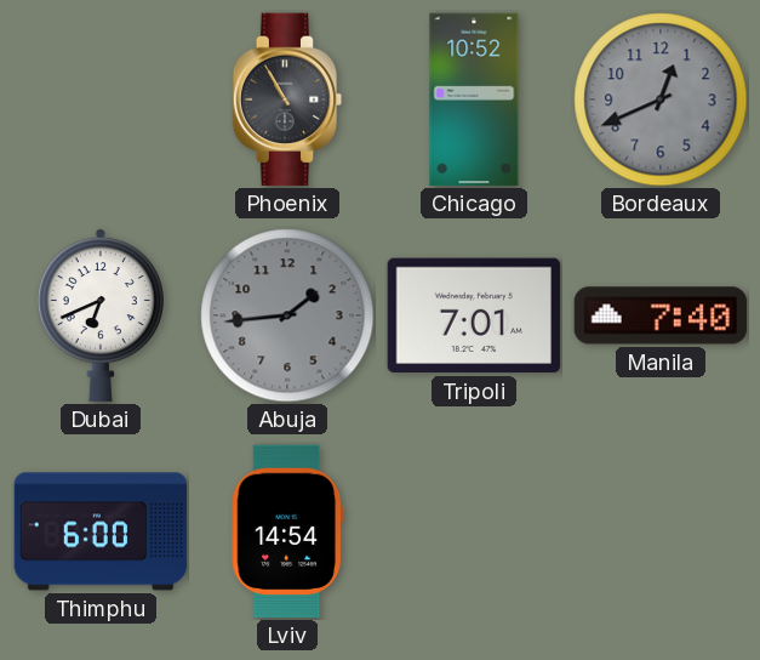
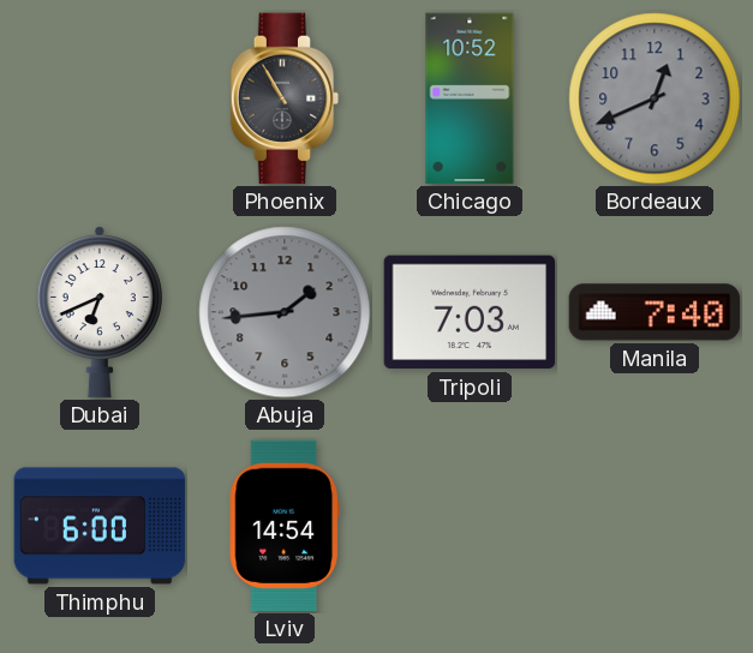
Tripoli: 7:01 -> 7:03 (470, 312)
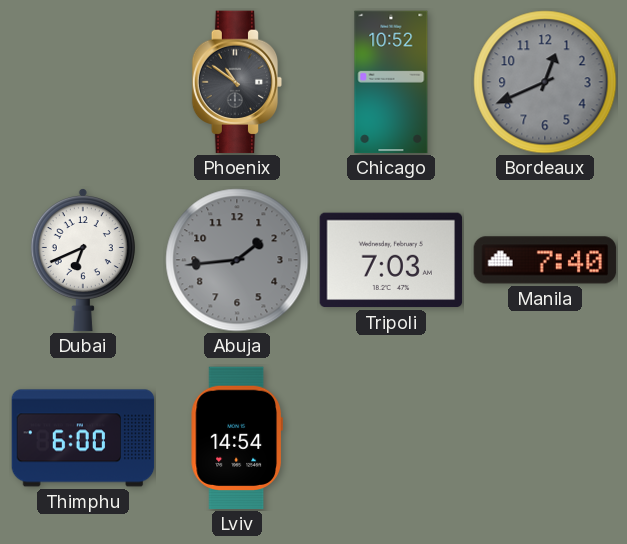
Phoenix: 10:55 -> 10:51 (237, 82)
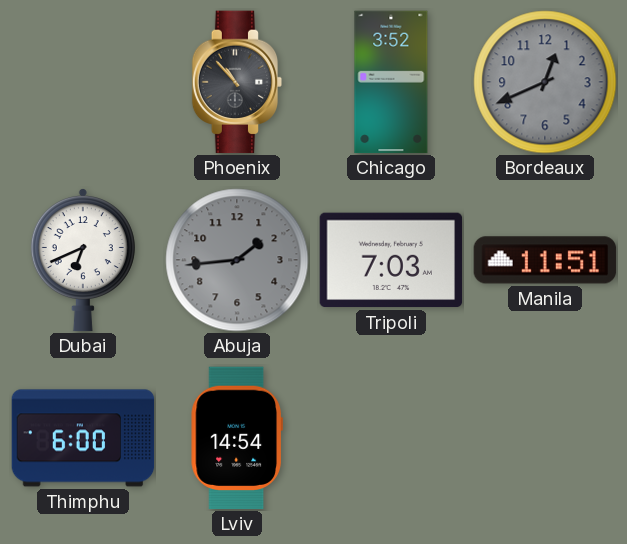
Phoenix: 10:51 -> 10:53 (237, 82)
Chicago: 10:52 -> 3:52 (391, 82)
Manila: 7:40 -> 11:51 (545, 260)
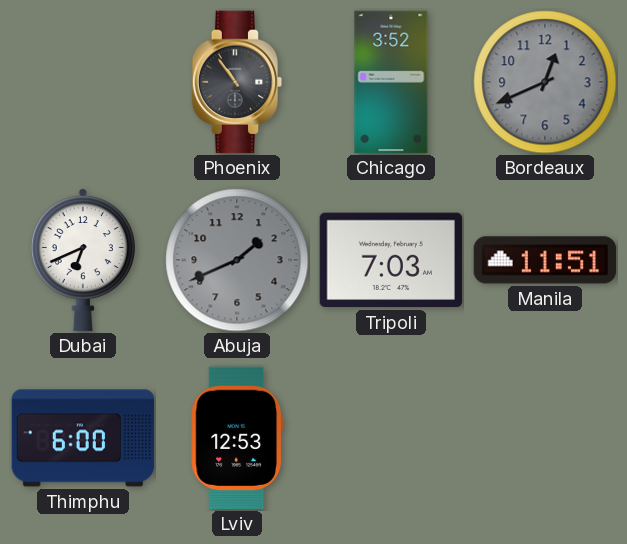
Phoenix: 10:53 -> 10:54 (237, 82)
Abuja: 1:44 -> 1:41 (237, 260)
Lviv: 14:54 -> 12:53 (237, 438)
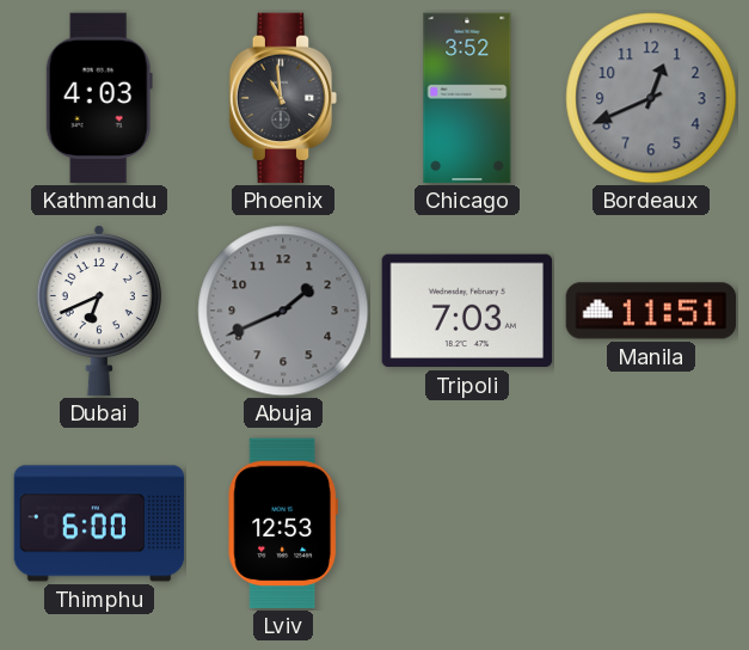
Kathmandu: none -> 4:03 (99, 98)
Phoenix: 10:54 -> 10:59 (283, 98)
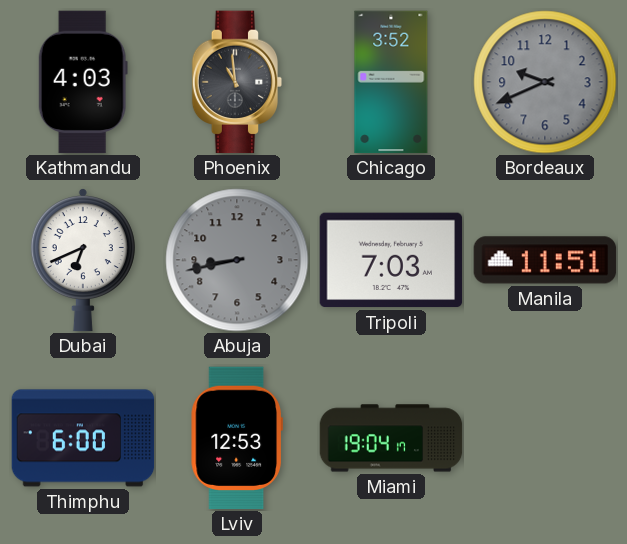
Bordeaux: 12:41 -> 9:41 (545, 82)
Abuja: 1:41 -> 8:43 (237, 260)
Miami: none -> 19:04 (391, 438)
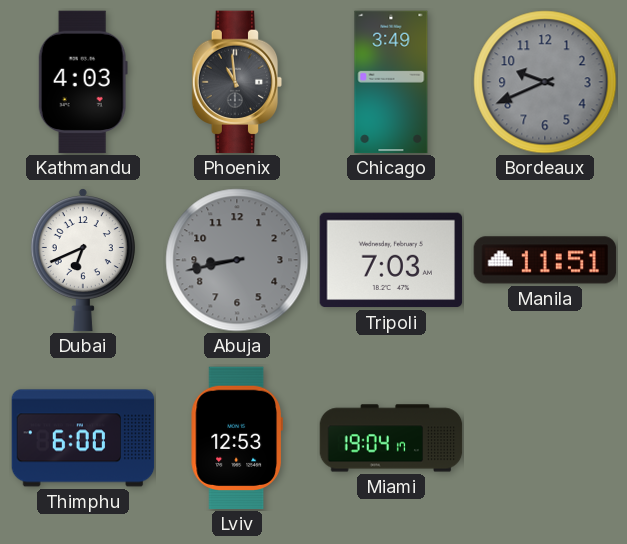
Chicago: 3:52 -> 3:49 (391, 82)
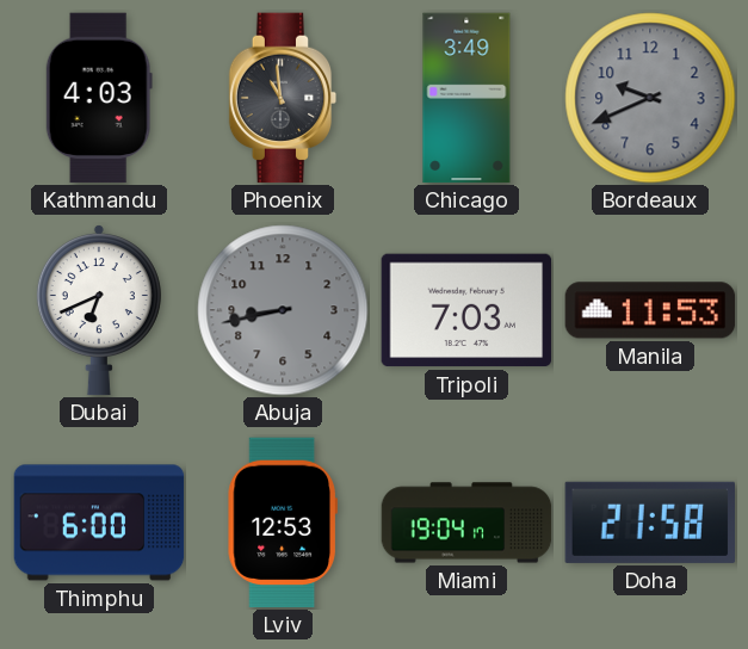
Manila: 11:51 -> 11:53 (650, 310)
Doha: none -> 21:58 (650, 523)
